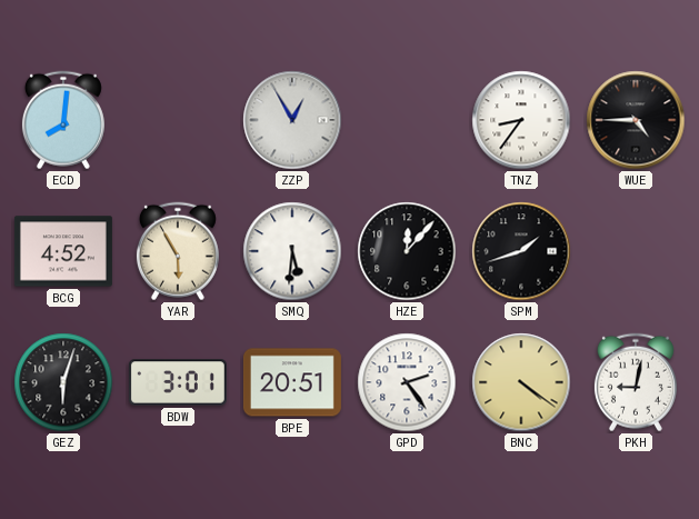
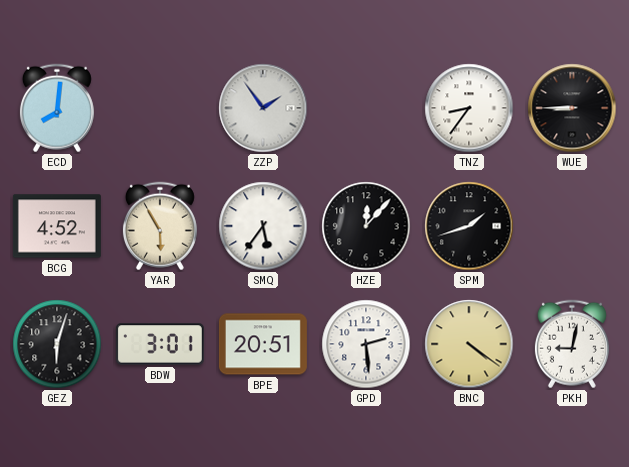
ZZP: 12:55 -> 1:54 (263, 108)
WUE: 4:45 -> 8:45 (572, 108)
SMQ: 5:31 -> 5:36 (263, 226)
GPD: 2:24 -> 2:29 (366, 344)
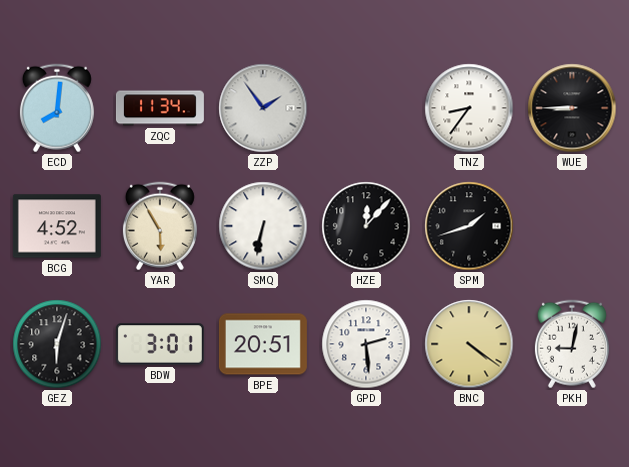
ZQC: none -> 11:34 (160, 108)
SMQ: 5:36 -> 6:32 (263, 226)
